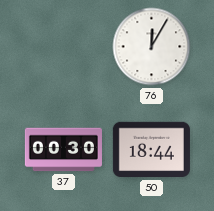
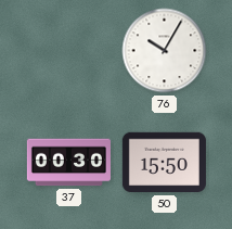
76: 12:05 -> 10:05 (165, 51)
50: 18:44 -> 15:50 (164, 163)
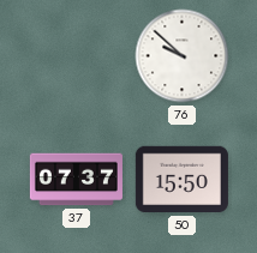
76: 10:05 -> 9:52 (183, 56)
37: 00:30 -> 07:37 (76, 180)
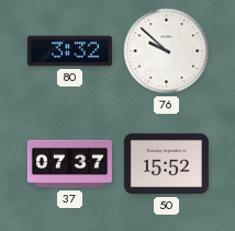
80: none -> 3:32 (69, 51)
50: 15:50 -> 15:52 (166, 164)
